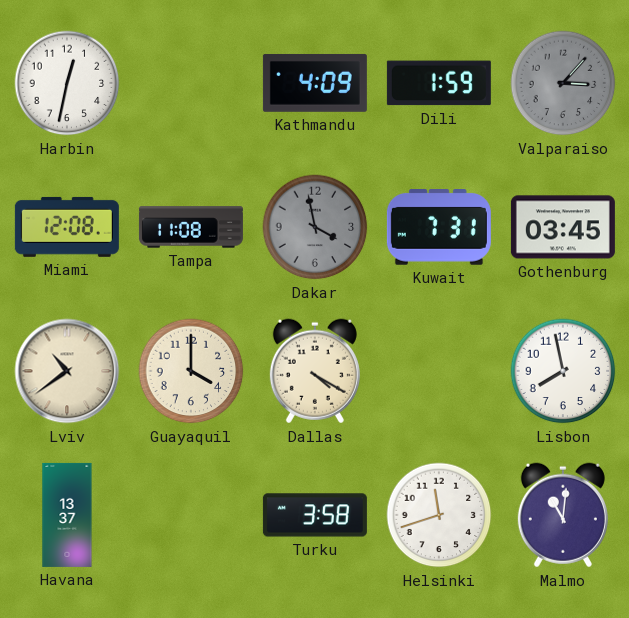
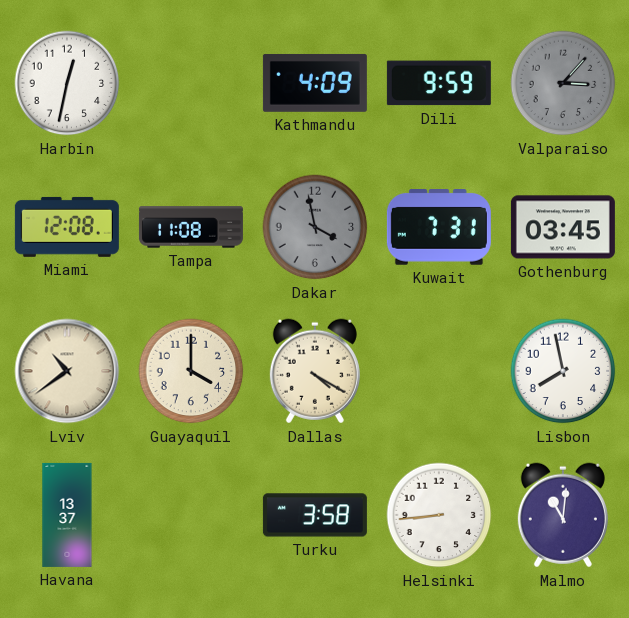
Dili: 1:59 -> 9:59 (439, 83)
Helsinki: 11:42 -> 8:44 (439, 515)
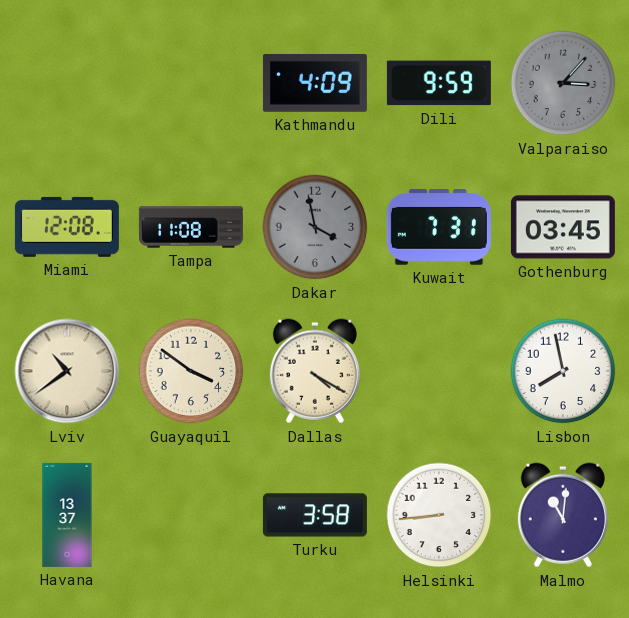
Harbin: 12:32 -> none (67, 83)
Guayaquil: 4:00 -> 3:51 (191, 371)
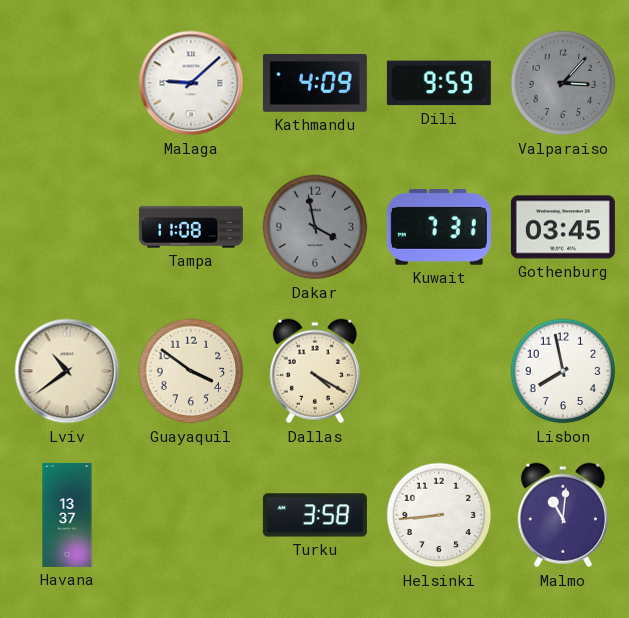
Malaga: none -> 9:08 (191, 83)
Miami: 12:08 -> none (67, 227)
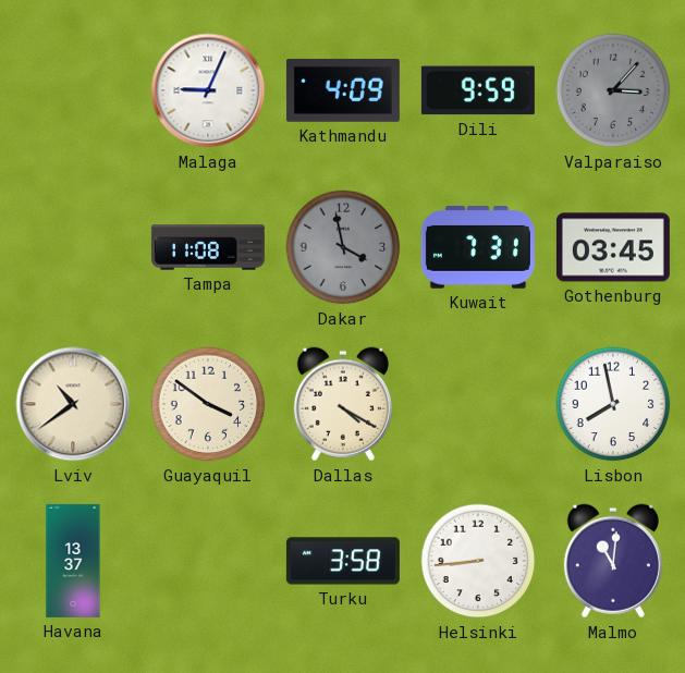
Malaga: 9:08 -> 9:04 (208, 90)
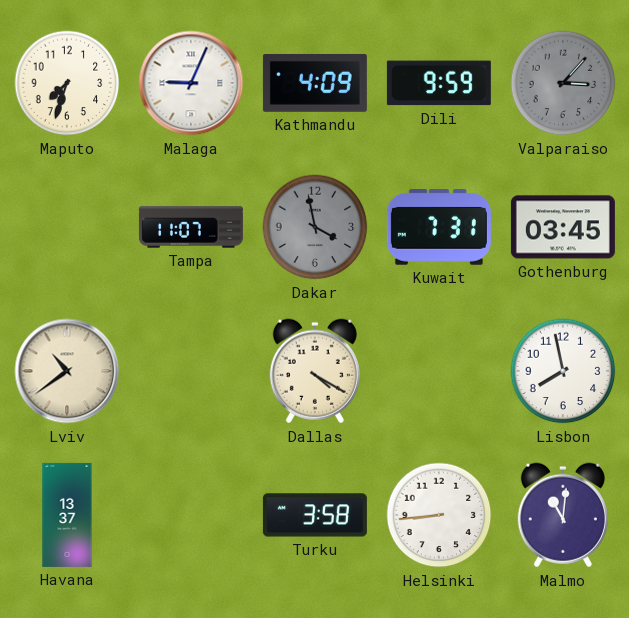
Maputo: none -> 7:33 (67, 83)
Tampa: 11:08 -> 11:07 (191, 227)
Guayaquil: 3:51 -> none (208, 404)
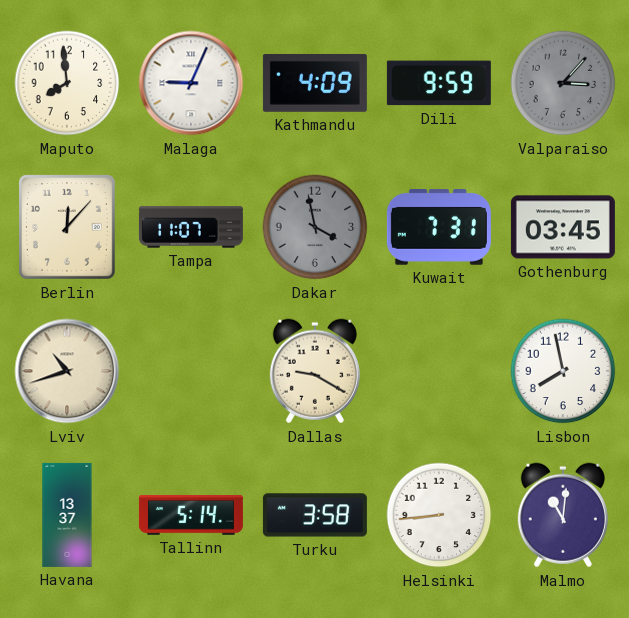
Maputo: 7:33 -> 7:59 (67, 83)
Berlin: none -> 12:07 (67, 227)
Lviv: 10:39 -> 10:42 (67, 371)
Dallas: 4:20 -> 9:20 (315, 371)
Tallinn: none -> 5:14 (191, 515)
